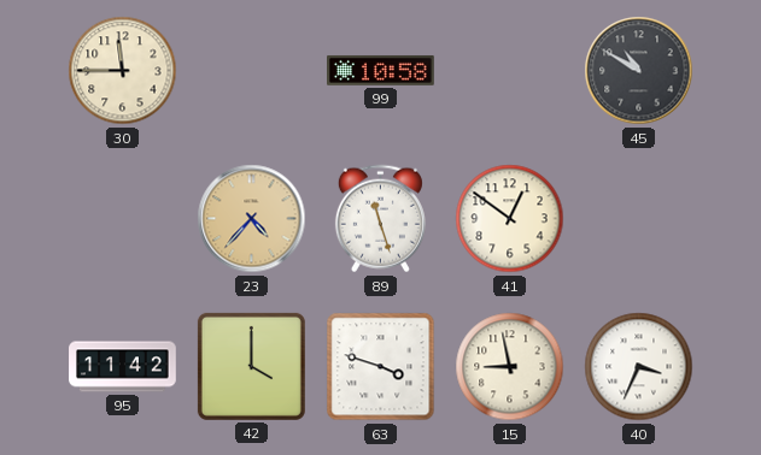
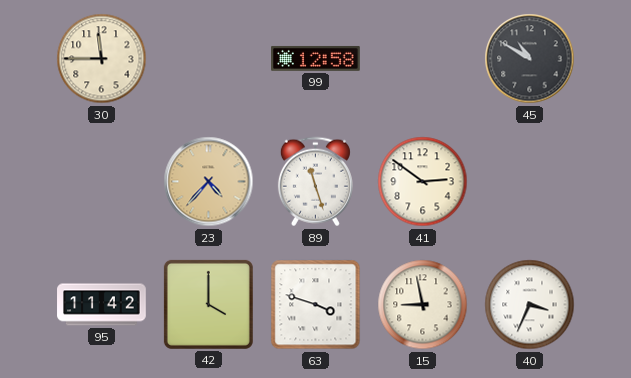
99: 10:58 -> 12:58 (316, 58)
41: 12:51 -> 2:51 (423, 182)
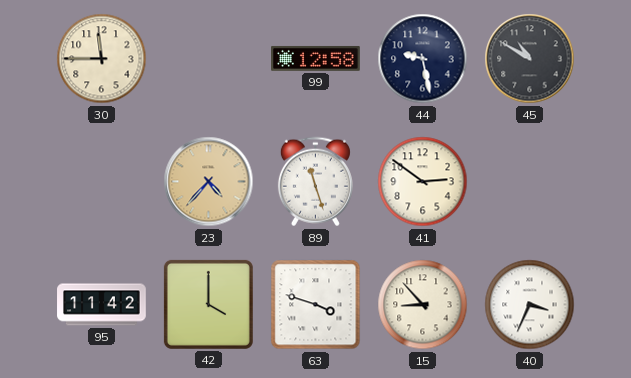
44: none -> 9:28 (423, 59)
15: 8:58 -> 8:53 (423, 305)
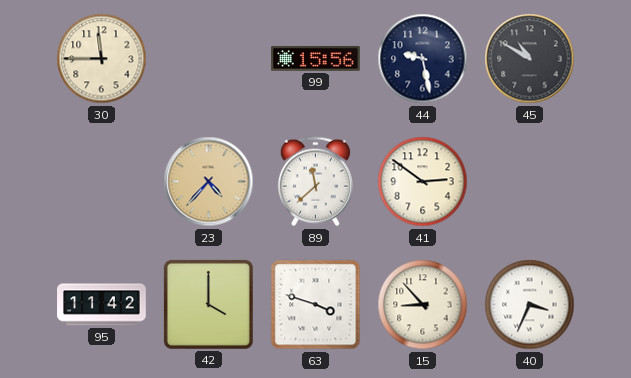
99: 12:58 -> 15:56 (316, 58)
89: 11:27 -> 11:38 (315, 182)
